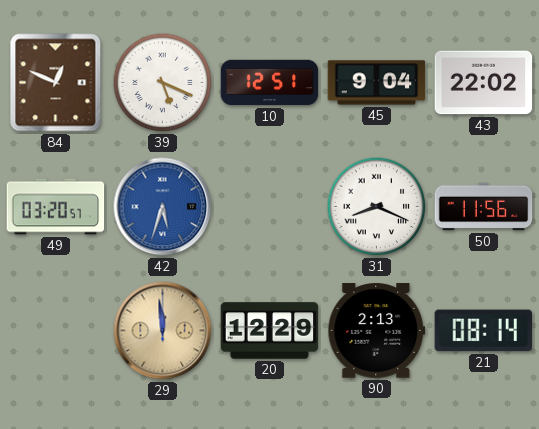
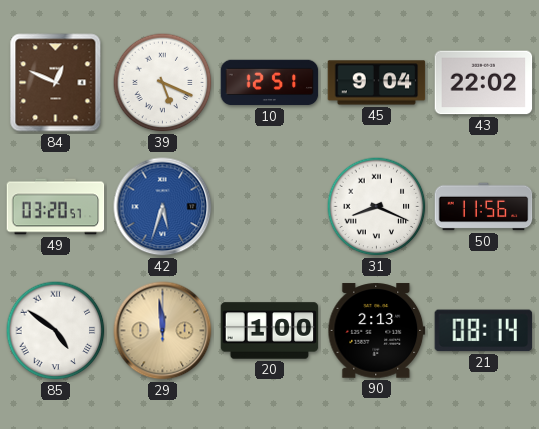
85: none -> 4:51 (56, 331)
20: 12:29 -> 1:00 (270, 331)
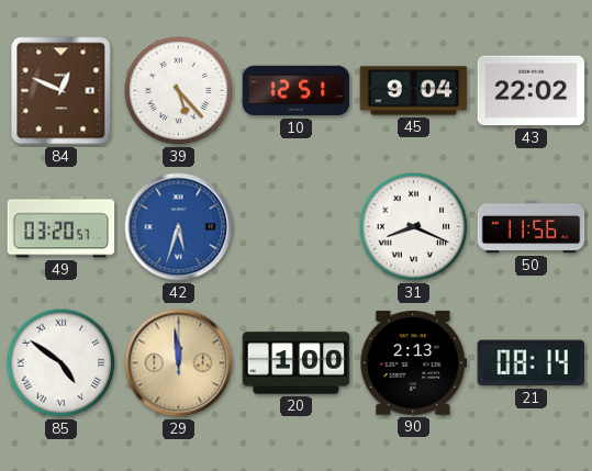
39: 5:19 -> 5:23 (179, 91)
